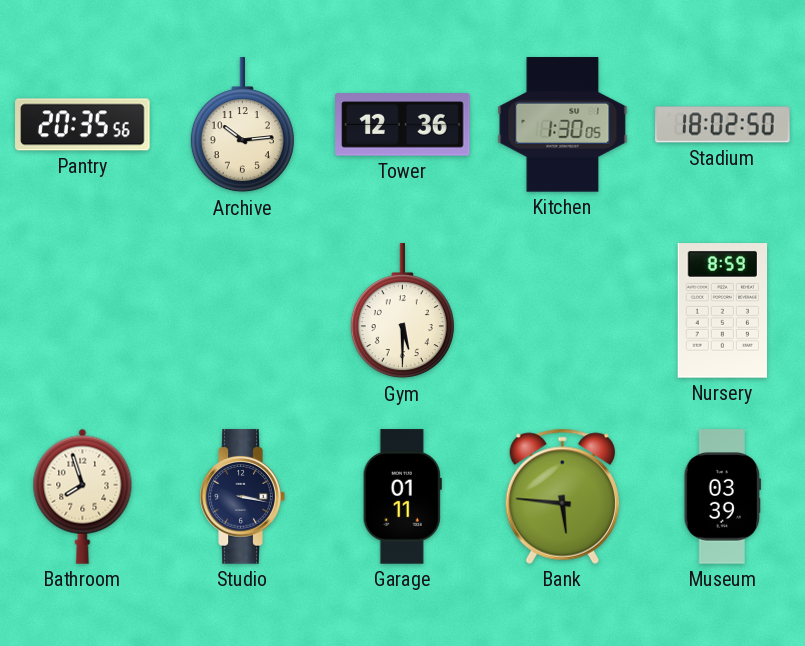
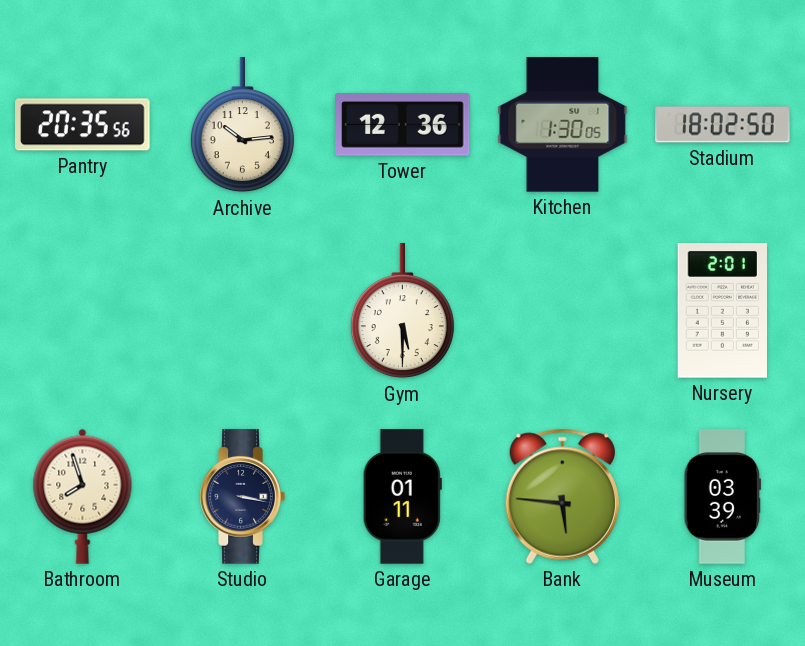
Nursery: 8:59 -> 2:01 (722, 311)
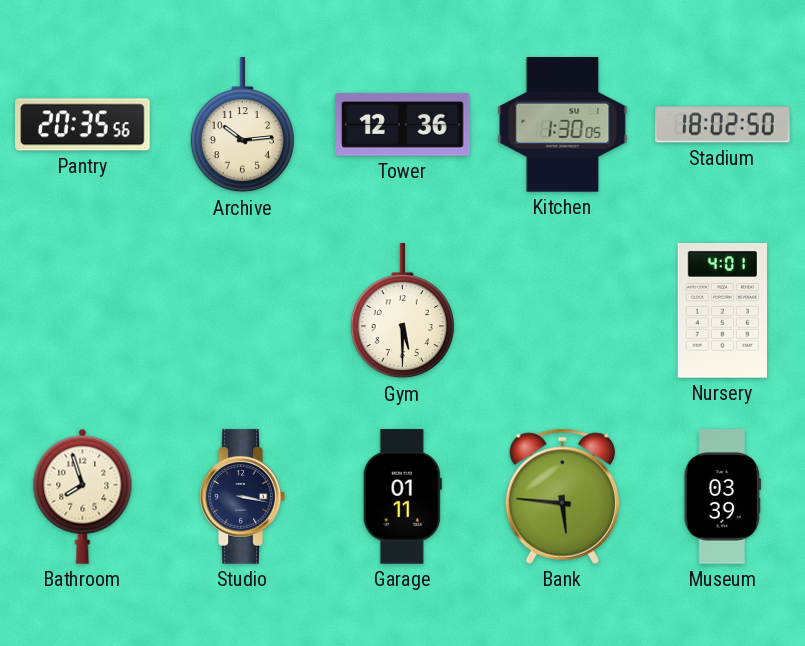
Nursery: 2:01 -> 4:01 (722, 311)
